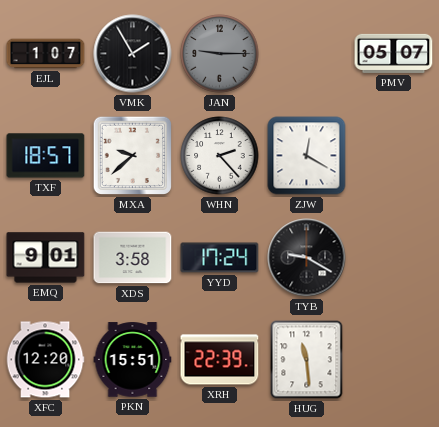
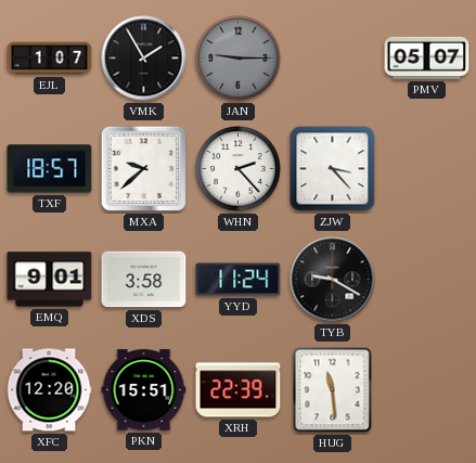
ZJW: 12:20 -> 3:23 (333, 169)
YYD: 17:24 -> 11:24 (239, 280)
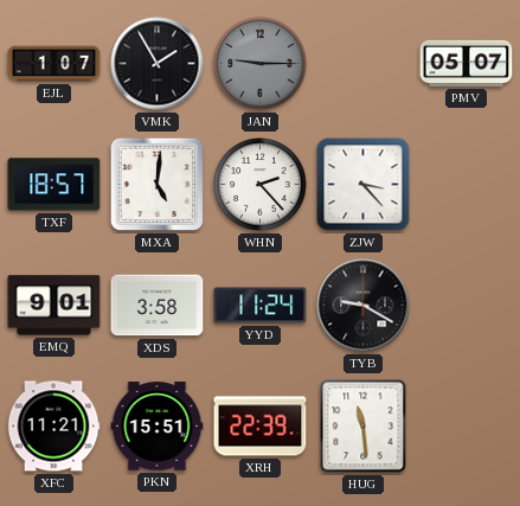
MXA: 9:38 -> 5:01 (158, 185)
XFC: 12:20 -> 11:21 (53, 427)
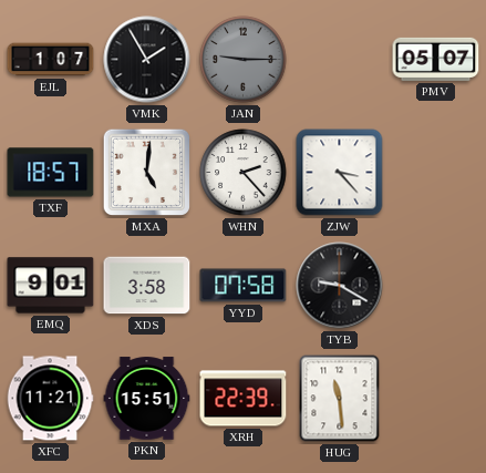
YYD: 11:24 -> 07:58 (244, 286)
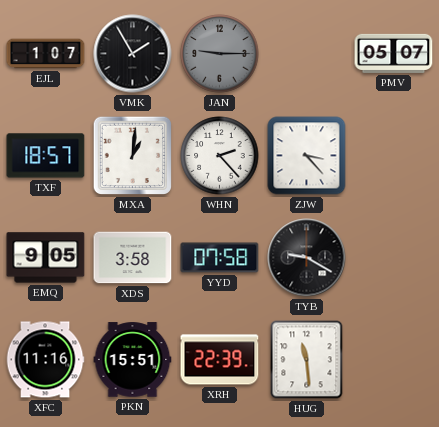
MXA: 5:01 -> 1:01 (133, 156)
EMQ: 9:01 -> 9:05 (46, 258)
XFC: 11:21 -> 11:16 (45, 360)
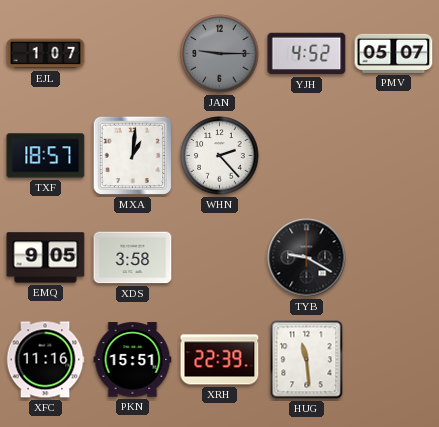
VMK: 1:55 -> none (133, 54)
YJH: none -> 4:52 (307, 54)
ZJW: 3:23 -> none (307, 156)
YYD: 07:58 -> none (220, 258)
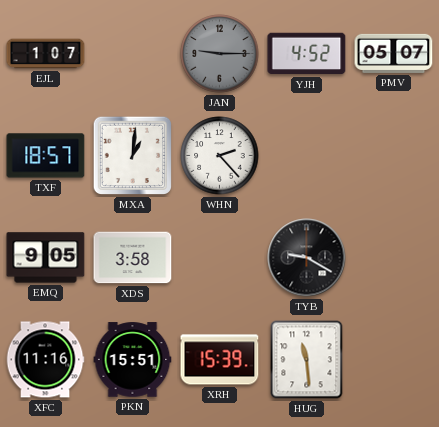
XRH: 22:39 -> 15:39 (220, 360)
